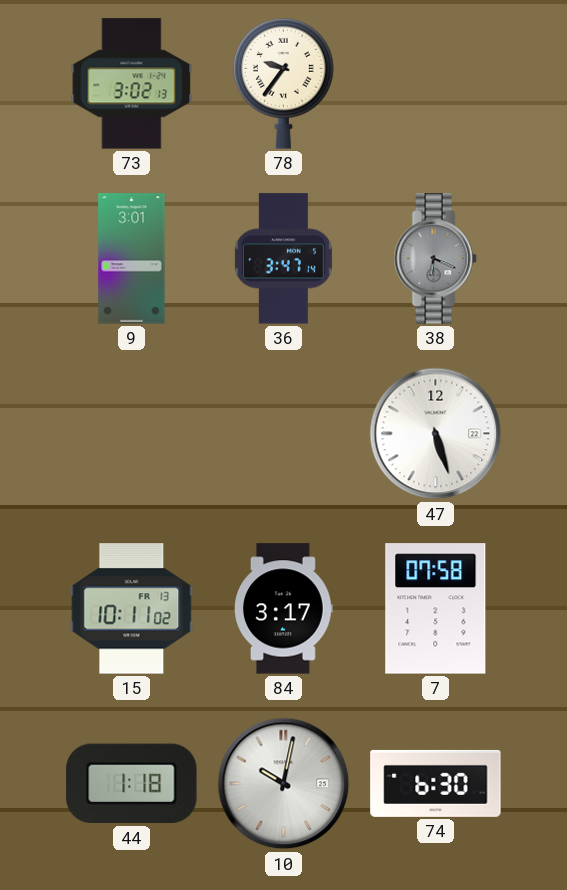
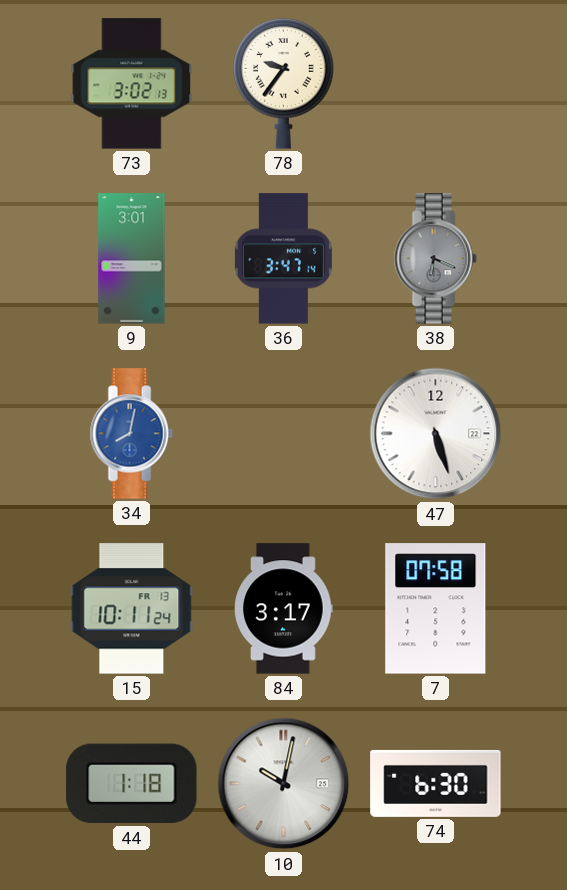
34: none -> 8:02 (131, 434)
15: 10:11:02 -> 10:11:24 (132, 609)
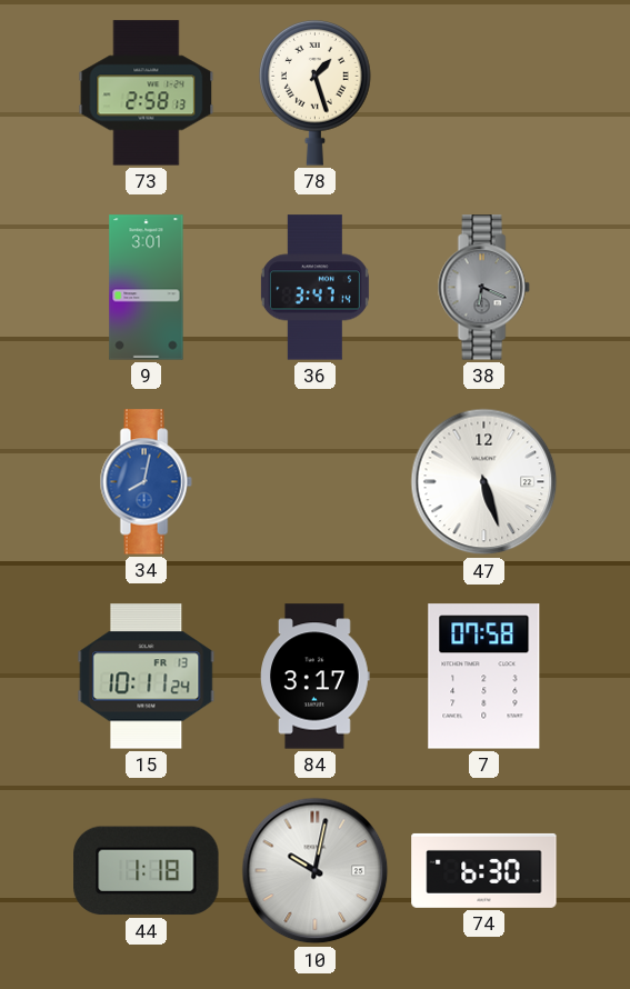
73: 3:02 -> 2:58 (147, 93)
78: 9:36 -> 1:27 (316, 93)
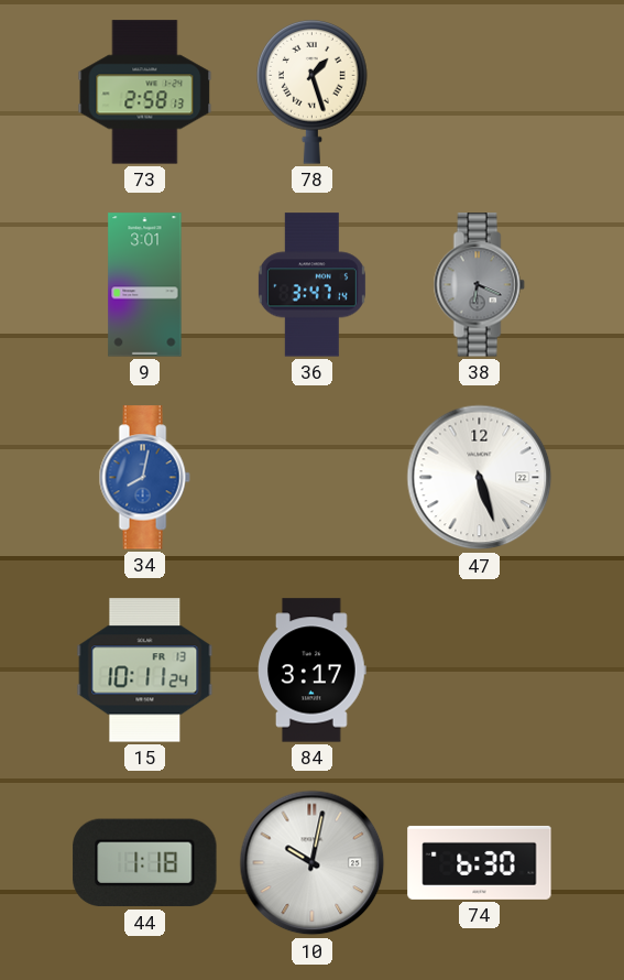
7: 07:58 -> none (484, 677)
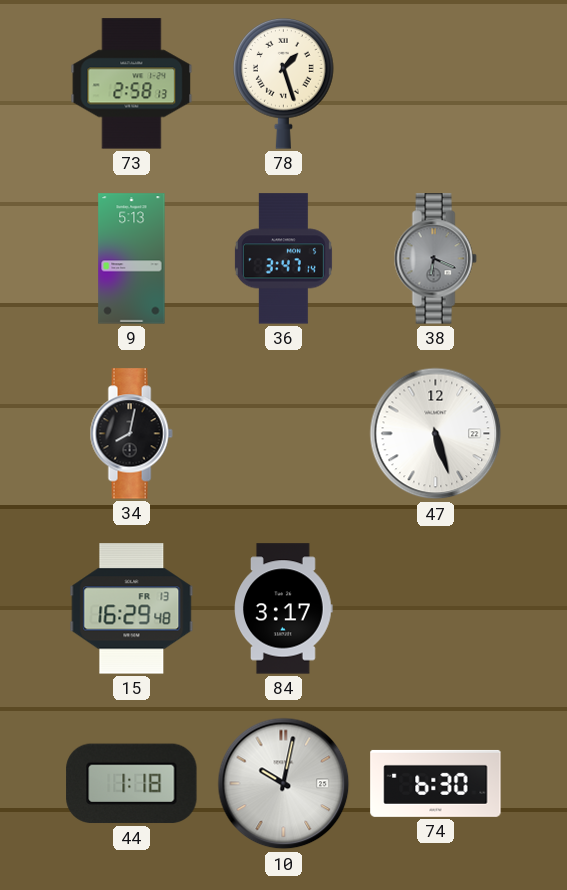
9: 3:01 -> 5:13 (132, 259)
34 dial: blue -> black (131, 434)
15: 10:11 -> 16:29 (132, 609)
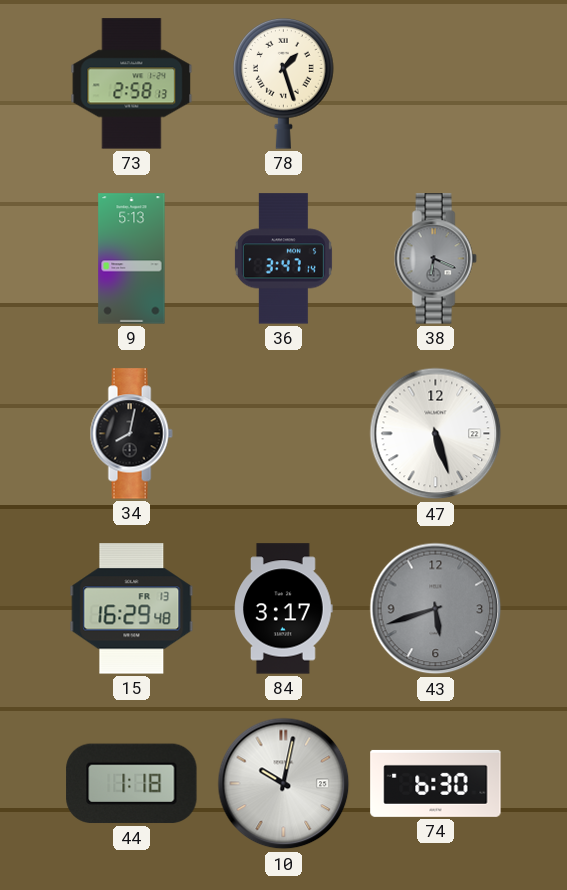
43: none -> 5:42 (436, 609)
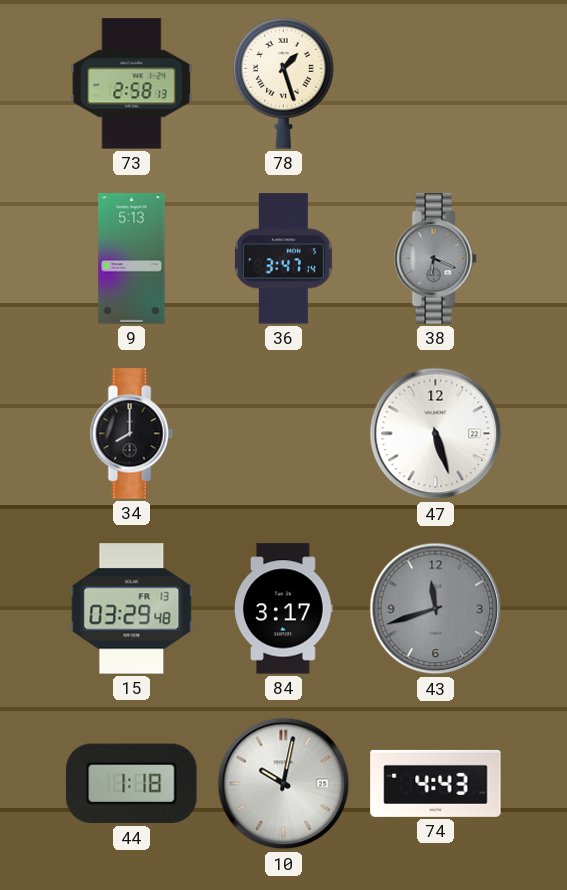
34: 8:02 -> 8:00 (131, 434)
15: 16:29 -> 03:29 (132, 609)
43: 5:42 -> 11:42 (436, 609)
74: 6:30 -> 4:43 (436, 783)
